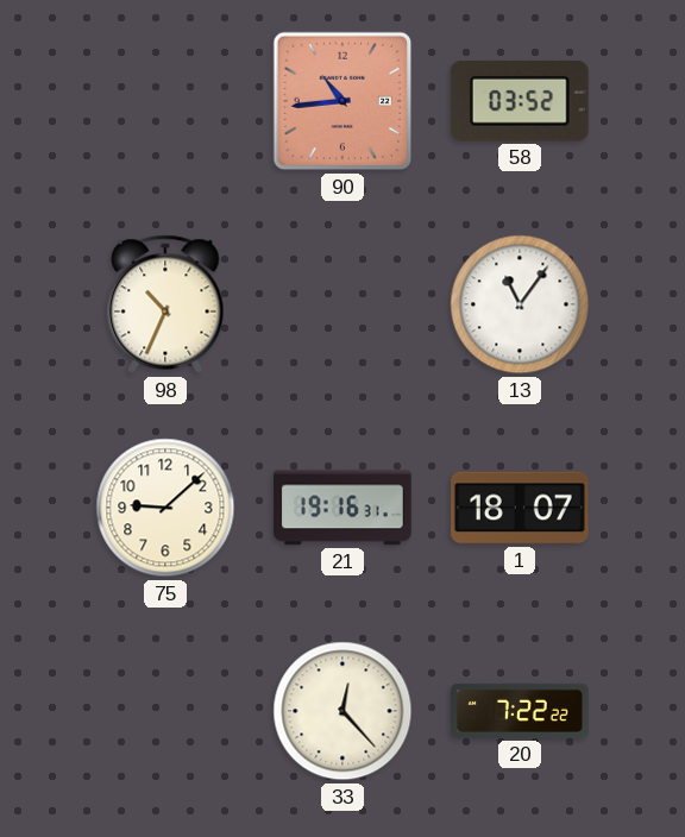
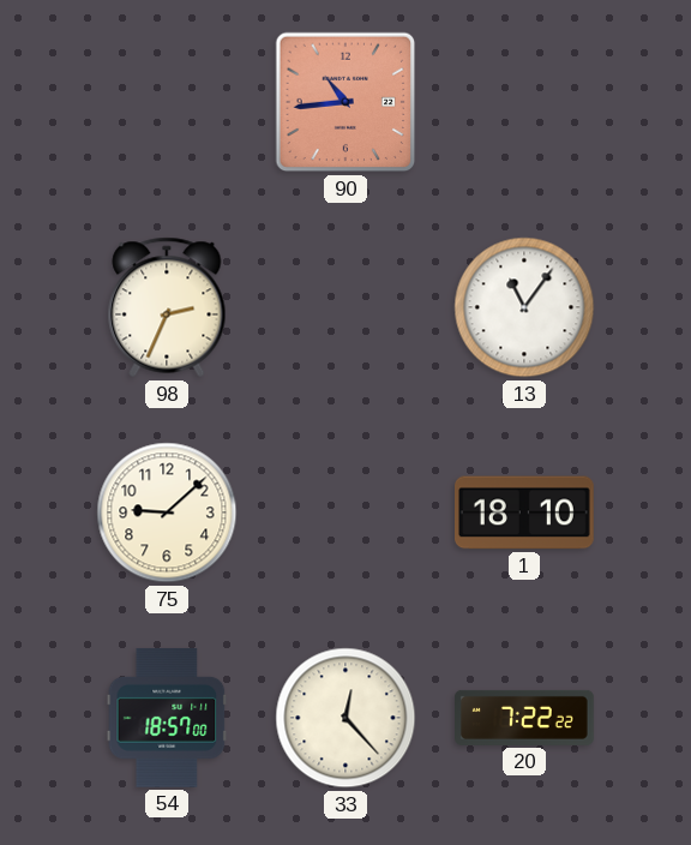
58: 03:52 -> none (520, 101)
98: 10:34 -> 2:34 (167, 307)
21: 19:16 -> none (344, 508)
1: 18:07 -> 18:10 (525, 513)
54: none -> 18:57 (167, 718)
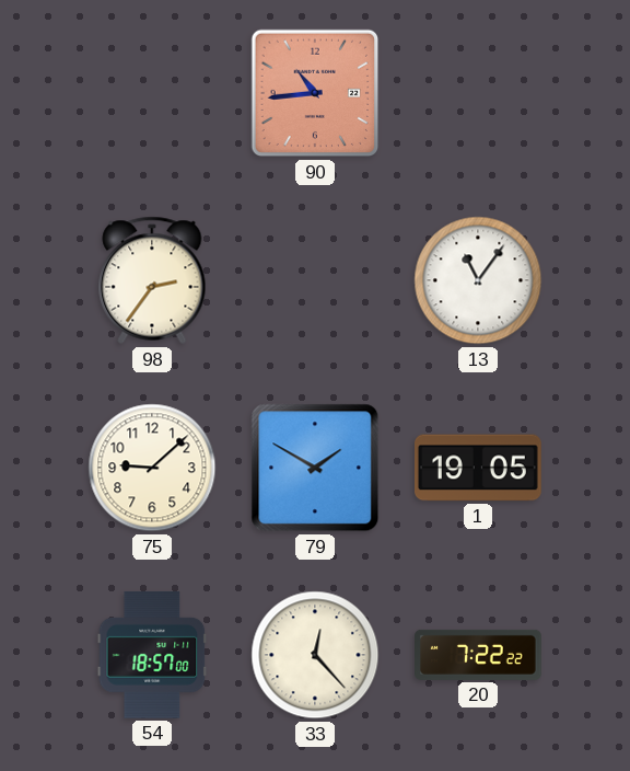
98: 2:34 -> 2:36 (152, 280)
79: none -> 1:50 (315, 468)
1: 18:10 -> 19:05 (479, 468)
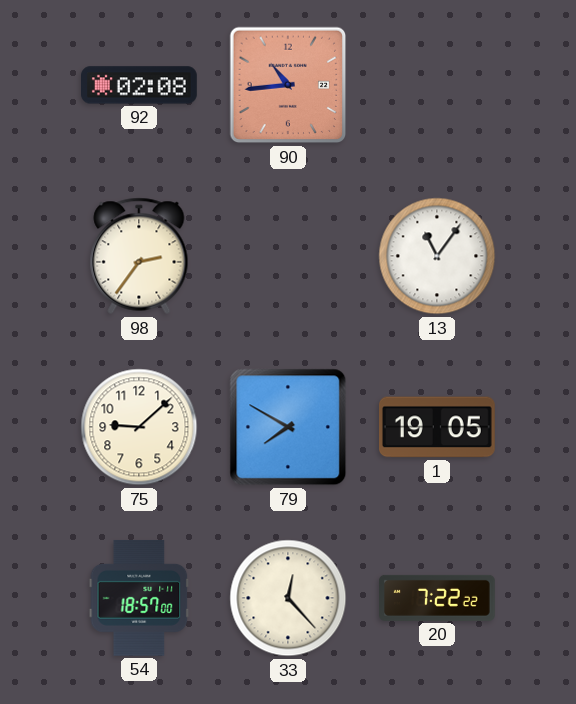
92: none -> 02:08 (140, 85)
79: 1:50 -> 7:50 (288, 427)
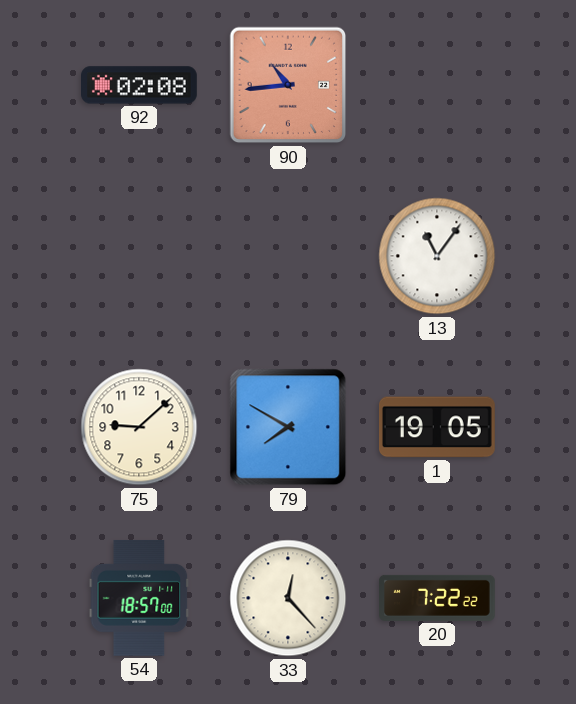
98: 2:36 -> none (139, 256)
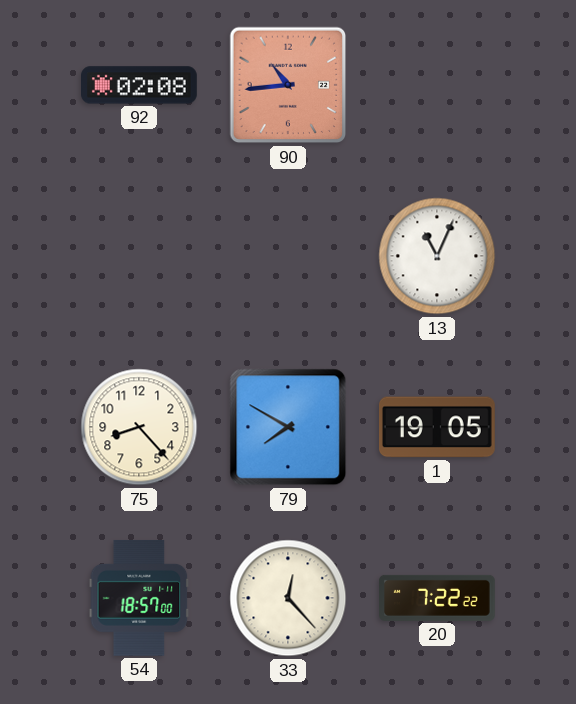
13: 11:06 -> 11:04 (437, 256)
75: 9:08 -> 8:23 (139, 427)
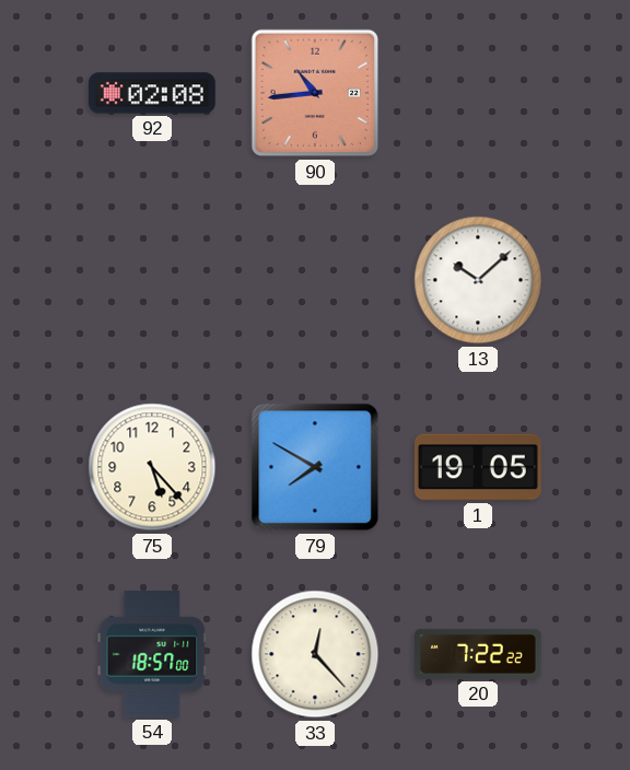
13: 11:04 -> 10:08 (478, 280)
75: 8:23 -> 5:23 (152, 467)
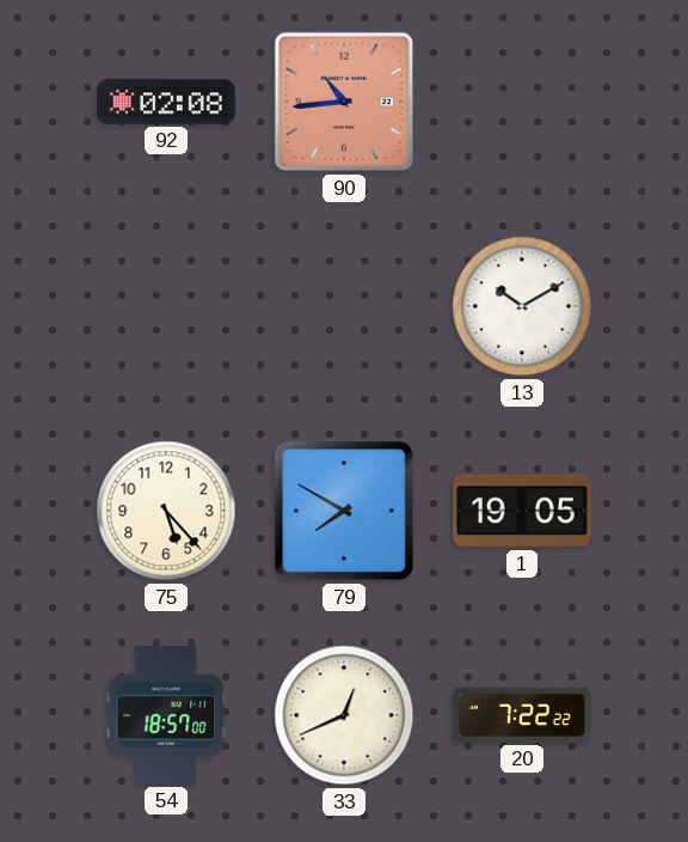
13: 10:08 -> 10:10 (522, 306)
33: 12:23 -> 12:41 (344, 715)
